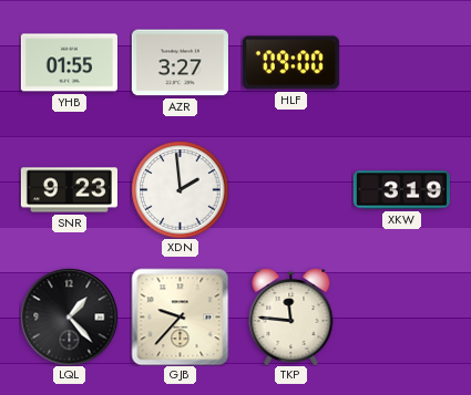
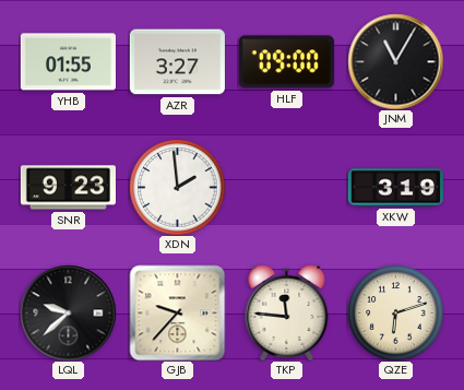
JNM: none -> 11:05 (395, 61)
LQL: 1:23 -> 9:38 (68, 312)
QZE: none -> 6:12 (395, 312)
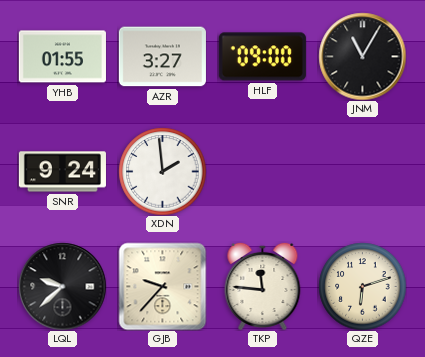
SNR: 9:23 -> 9:24 (62, 172)
XKW: 3:19 -> none (395, 188)
